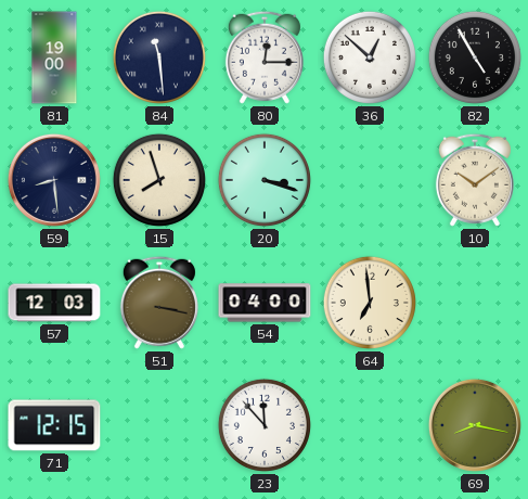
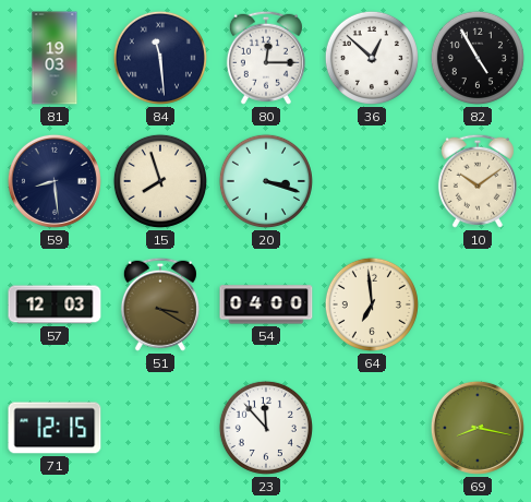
81: 19:00 -> 19:03 (55, 58)
51: 3:17 -> 3:20 (160, 304)
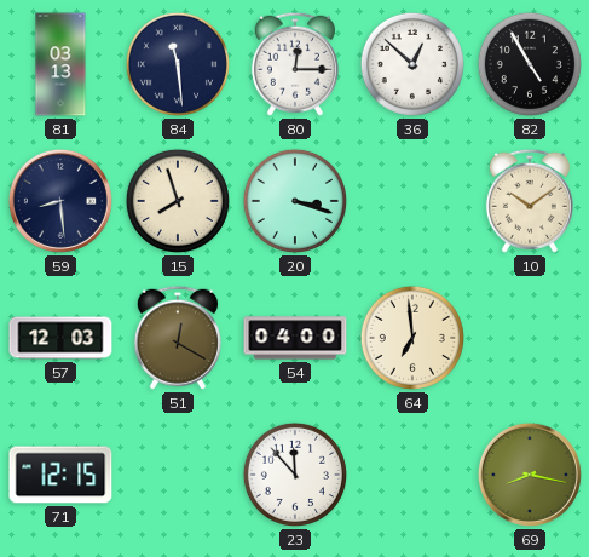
81: 19:03 -> 03:13 (60, 64)
51: 3:20 -> 12:20 (178, 338)
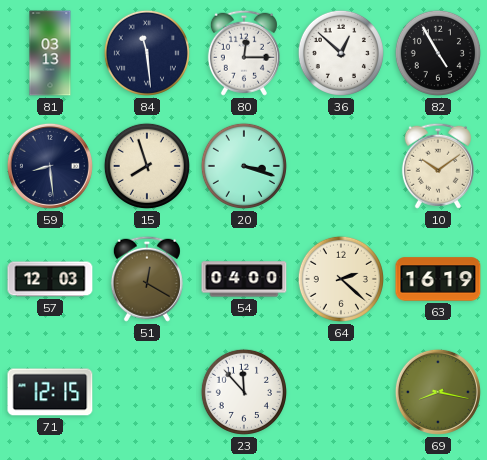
64: 6:59 -> 2:22 (341, 279)
63: none -> 16:19 (438, 279)
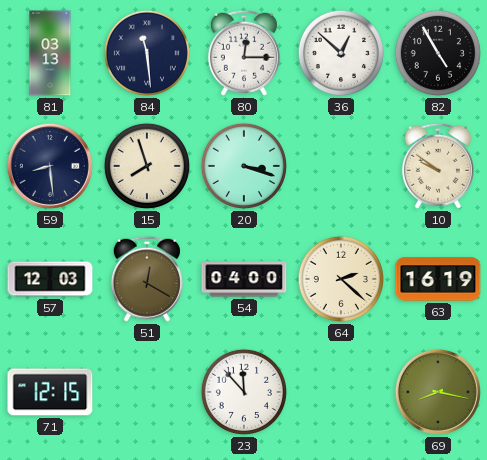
10: 10:09 -> 9:51 (438, 166)
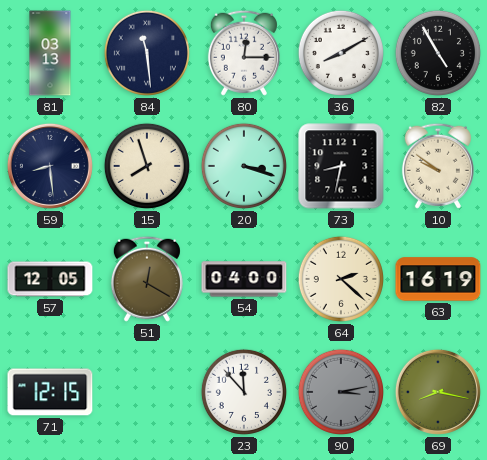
36: 12:52 -> 8:10 (341, 53)
73: none -> 8:32 (341, 166)
57: 12:03 -> 12:05 (50, 279)
90: none -> 3:13 (341, 392)
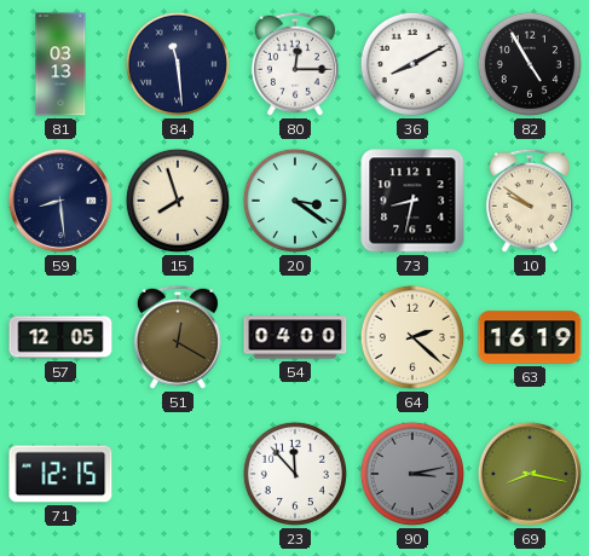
20: 3:18 -> 3:21 (295, 201)
